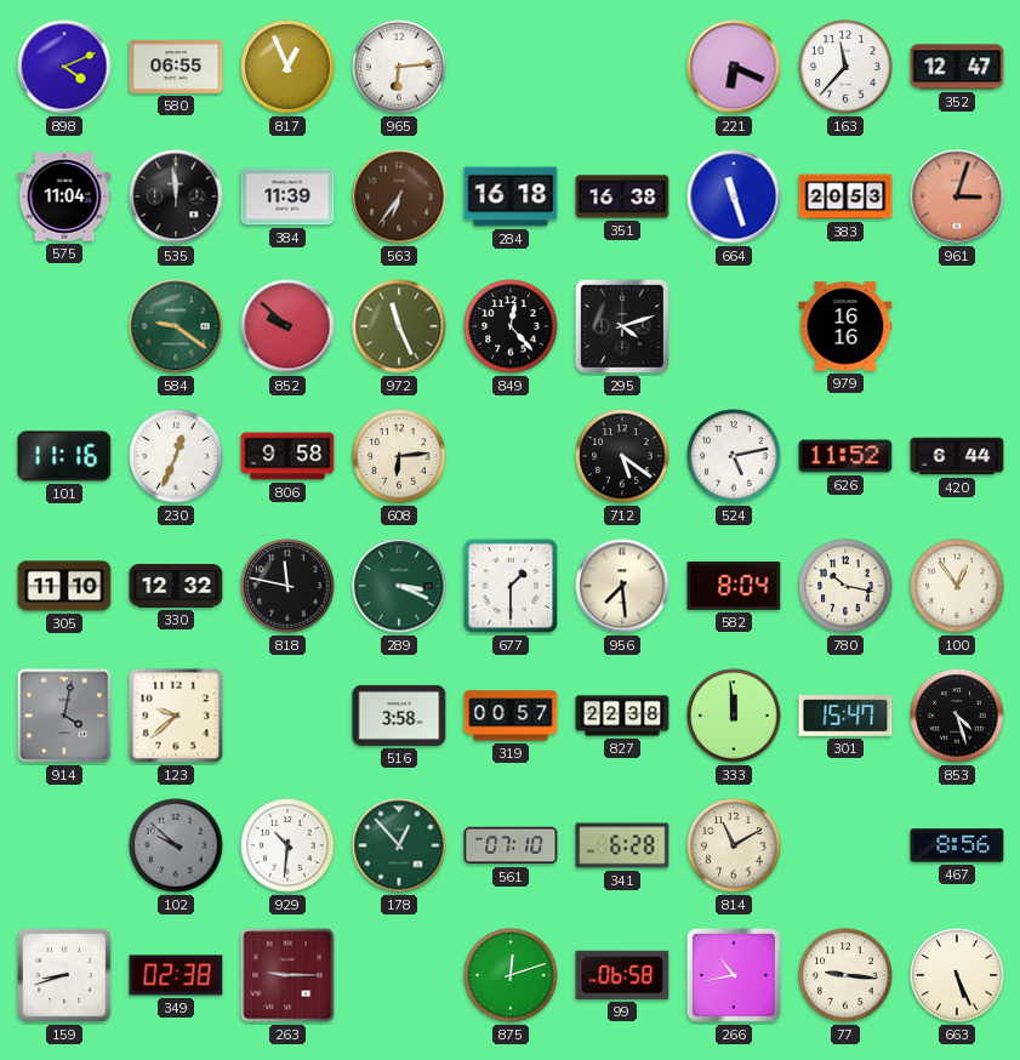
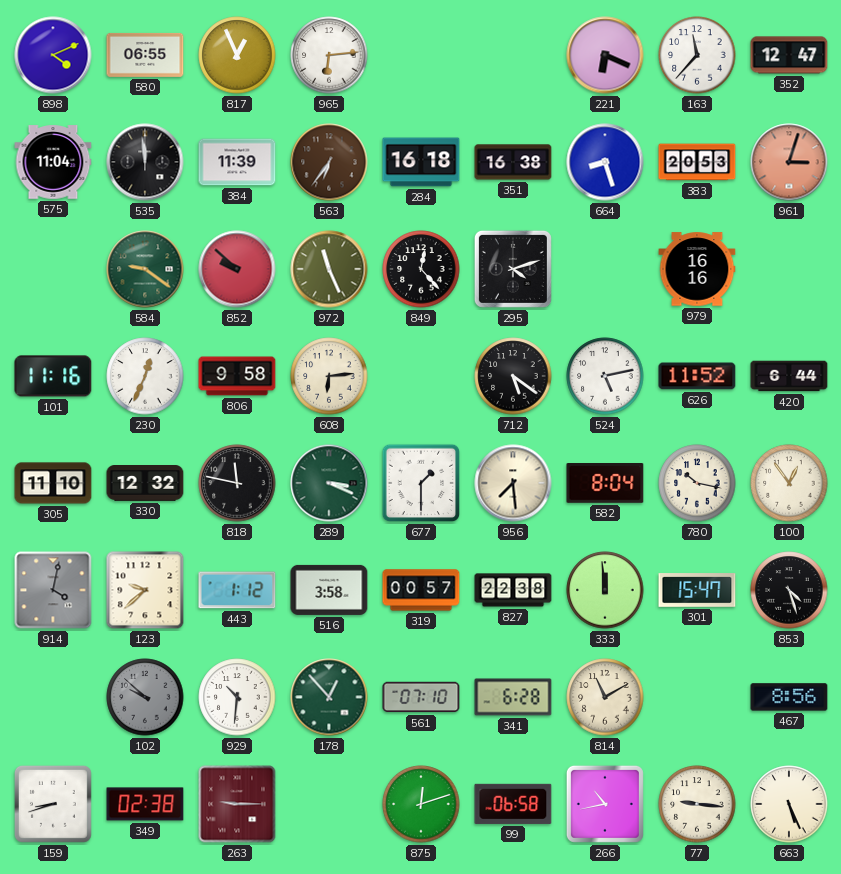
664: 11:27 -> 8:27 (605, 162)
443: none -> 1:12 (237, 590)
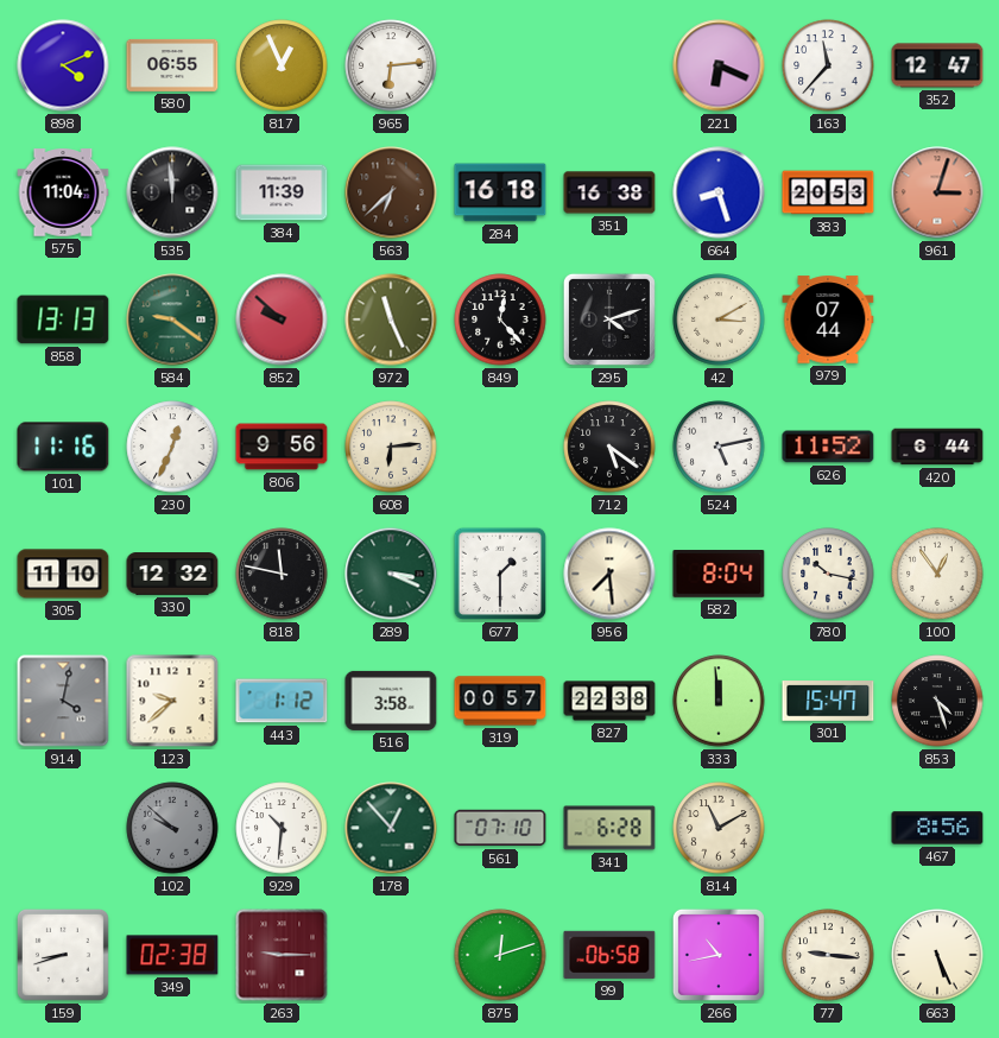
563: 6:36 -> 6:38 (391, 192)
858: none -> 13:13 (63, 319)
42: none -> 3:10 (719, 319)
979: 16:16 -> 07:44 (828, 319)
806: 9:58 -> 9:56 (282, 447)
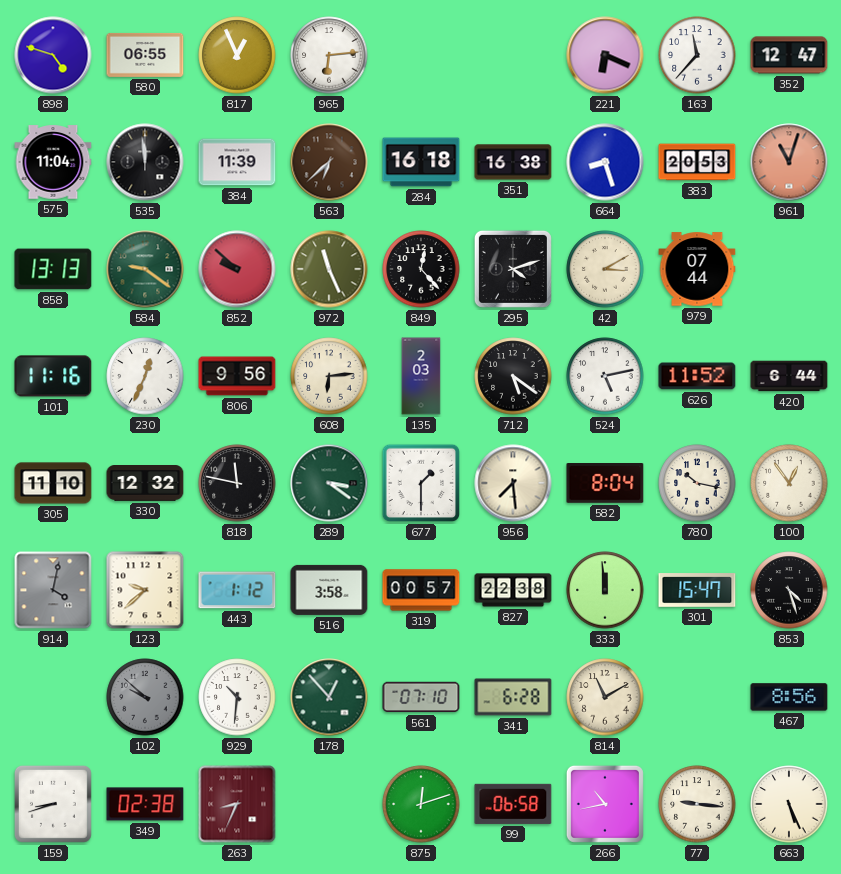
898: 4:11 -> 4:48 (53, 55)
961: 3:03 -> 11:03 (789, 162)
135: none -> 2:03 (421, 376)
289: 3:19 -> 3:21 (329, 483)
263: 9:15 -> 8:34 (237, 804)
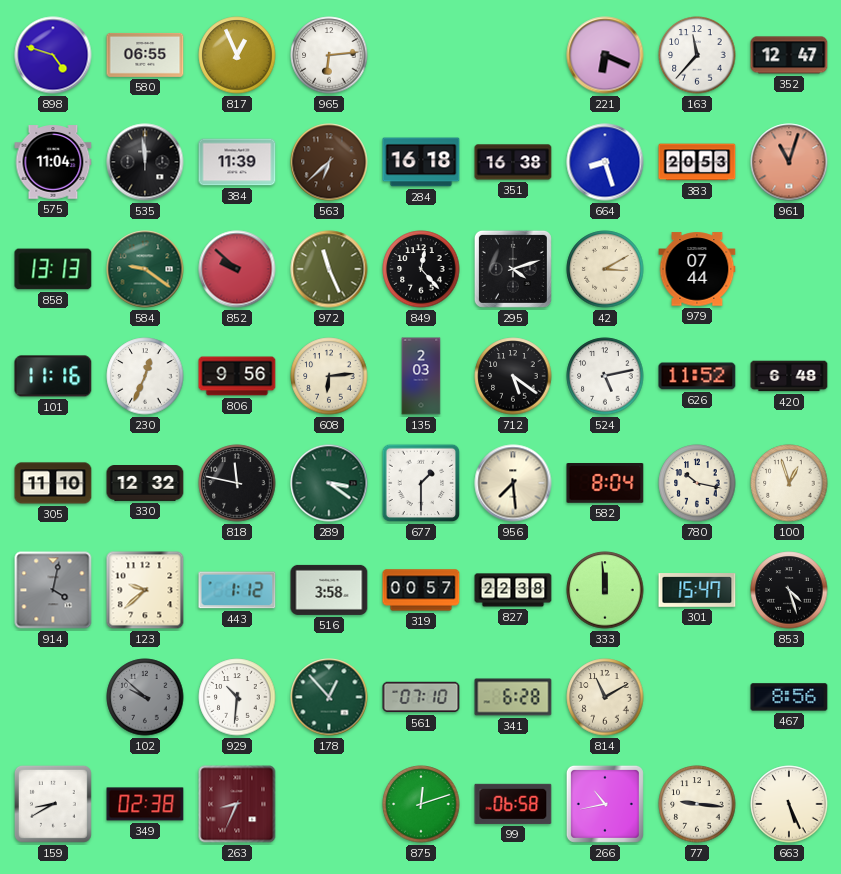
420: 6:44 -> 6:48 (789, 376)
100: 12:54 -> 12:57 (789, 483)
159: 8:42 -> 8:40 (53, 804)
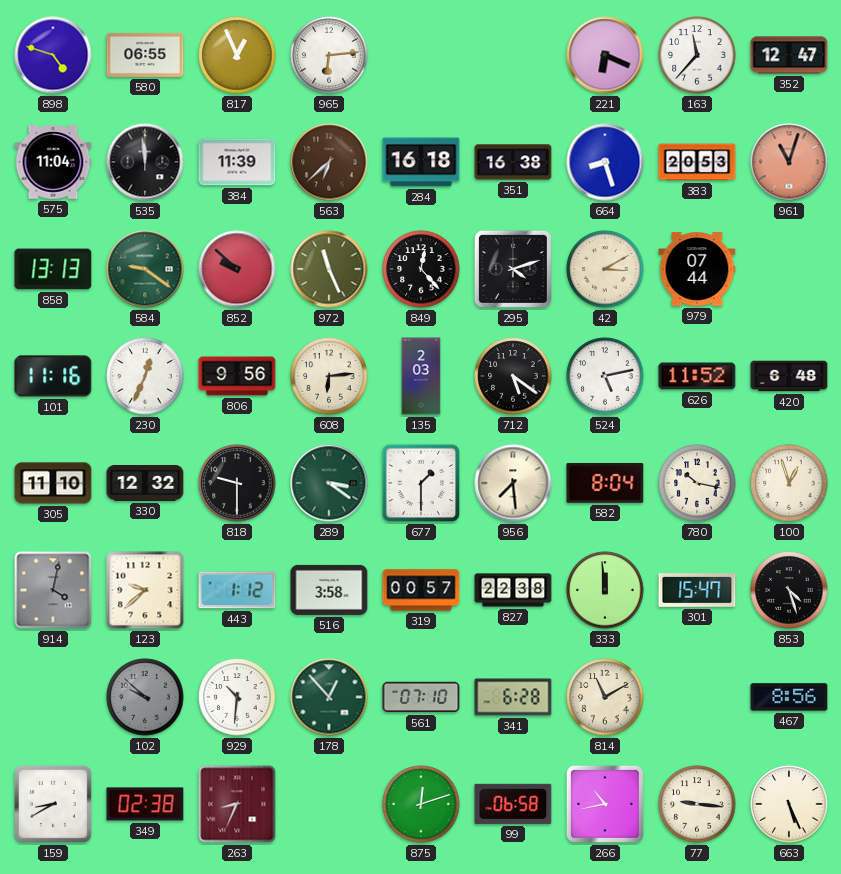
818: 11:47 -> 9:30 (237, 483)
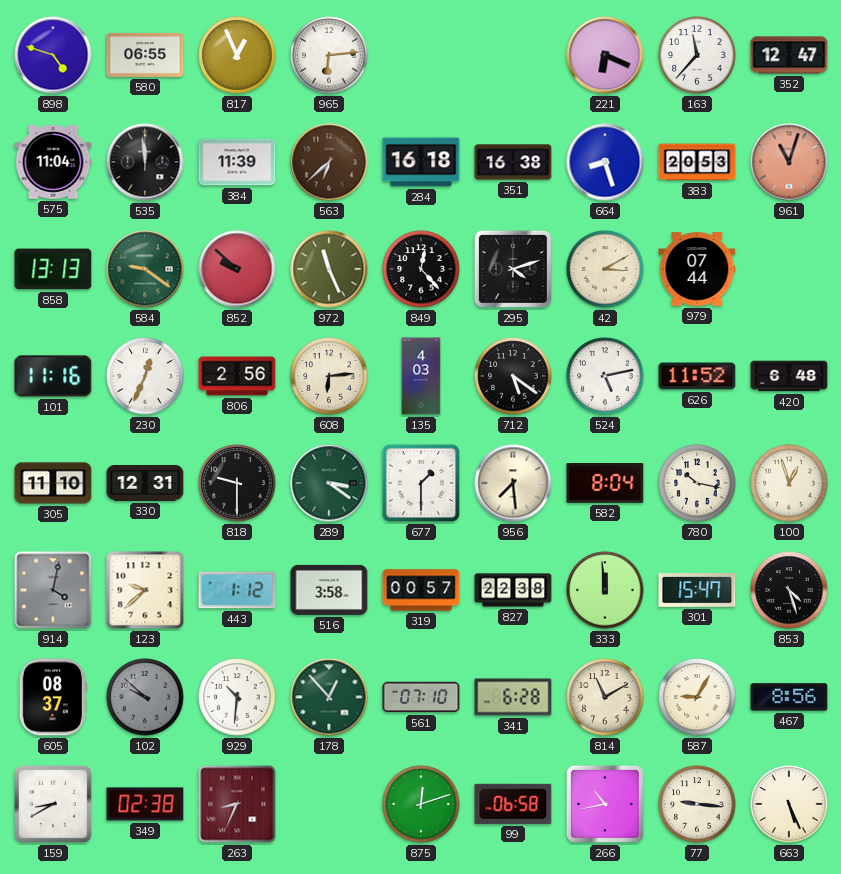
806: 9:56 -> 2:56 (237, 376)
135: 2:03 -> 4:03 (421, 376)
330: 12:32 -> 12:31 (145, 484)
605: none -> 08:37 (53, 697)
587: none -> 9:05 (697, 697)
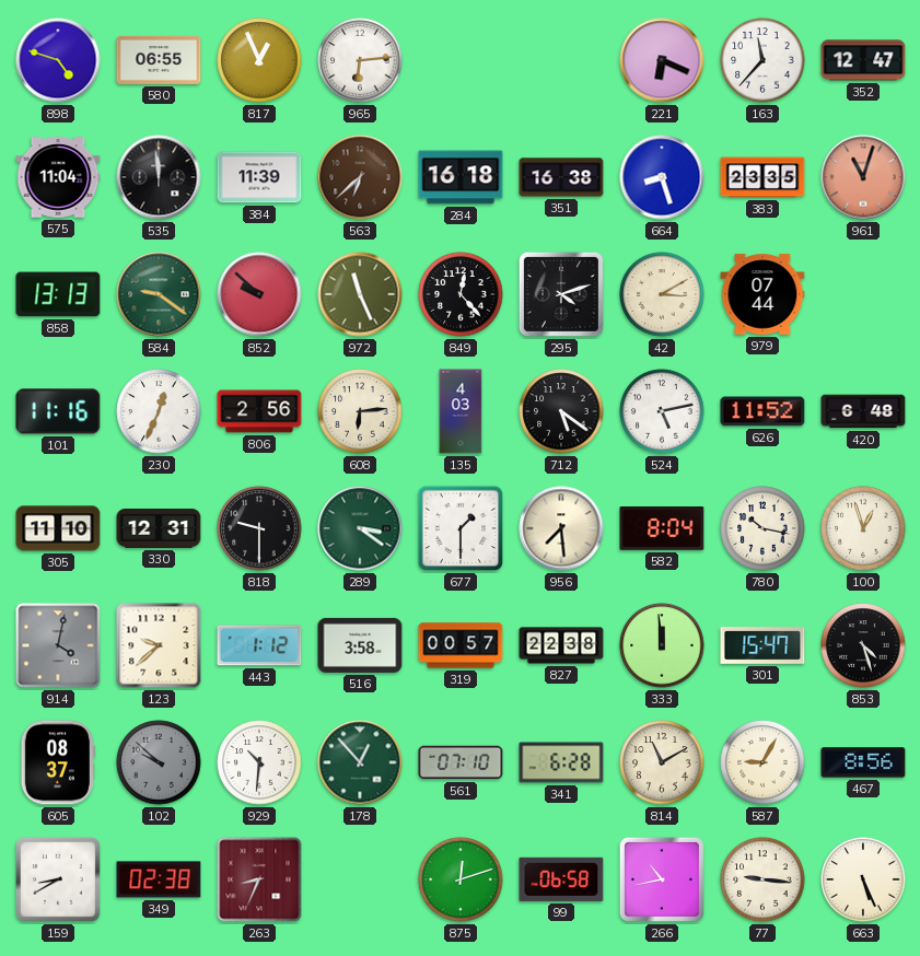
383: 20:53 -> 23:35 (762, 177)
